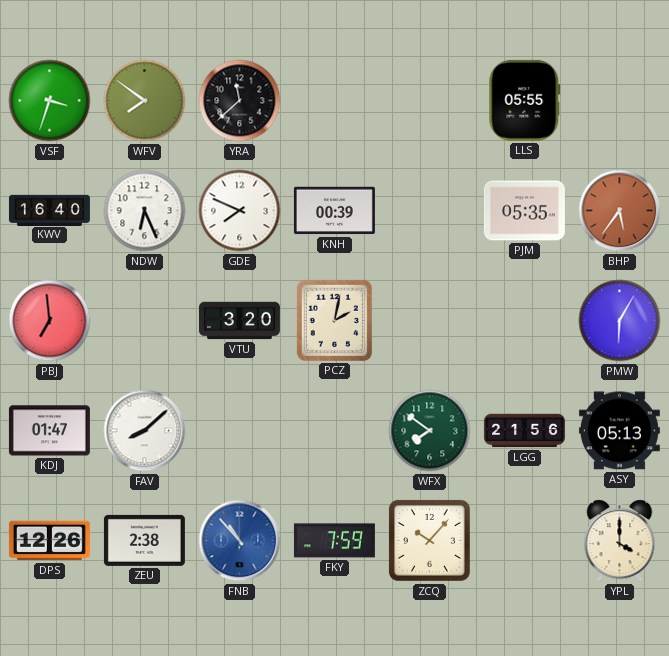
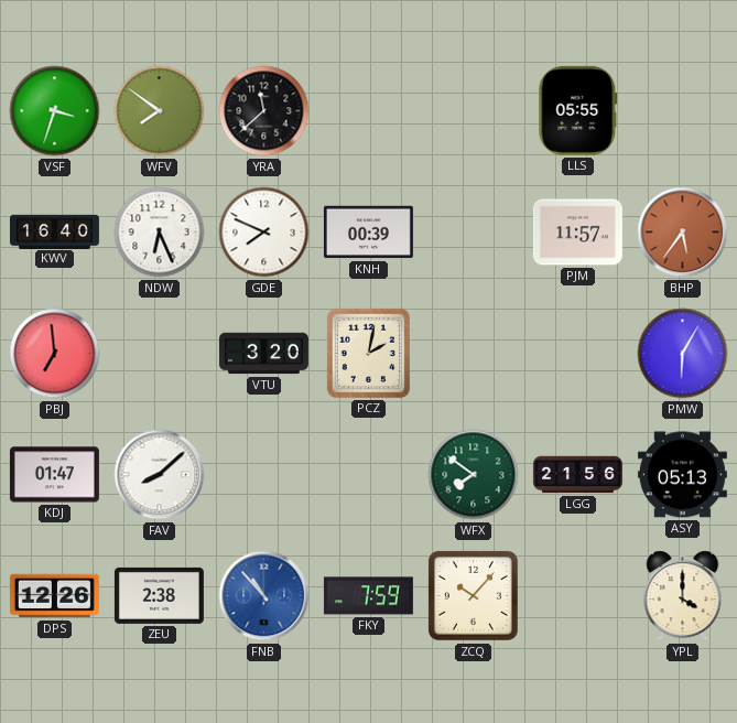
PJM: 05:35 -> 11:57 (577, 233)
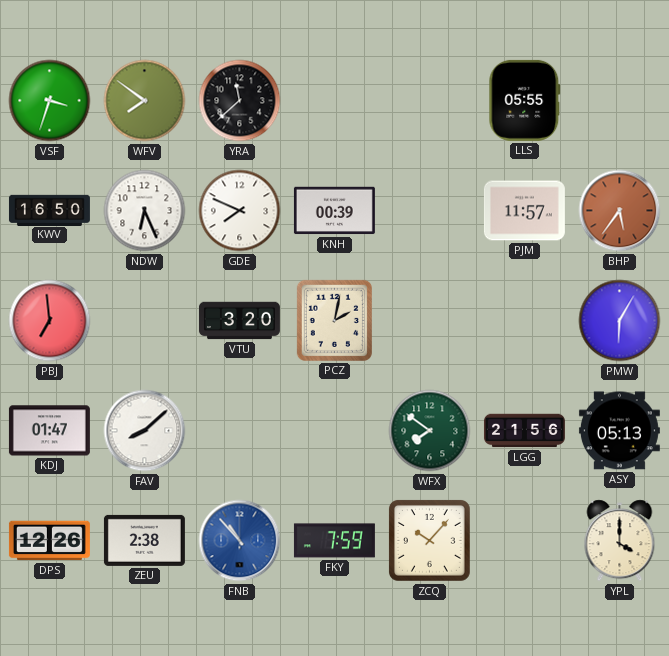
KWV: 16:40 -> 16:50 (49, 210)
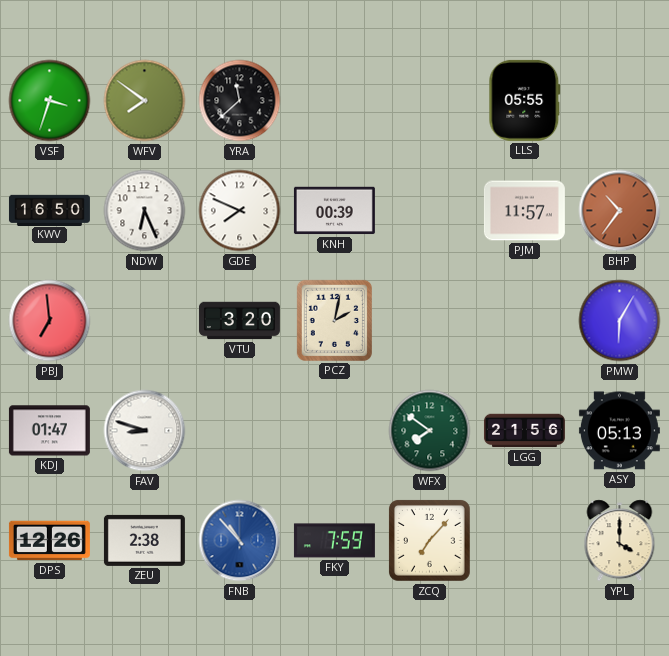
BHP: 5:36 -> 10:36 (620, 211)
FAV: 8:08 -> 8:48 (145, 431)
ZCQ: 10:07 -> 7:07 (429, 540)
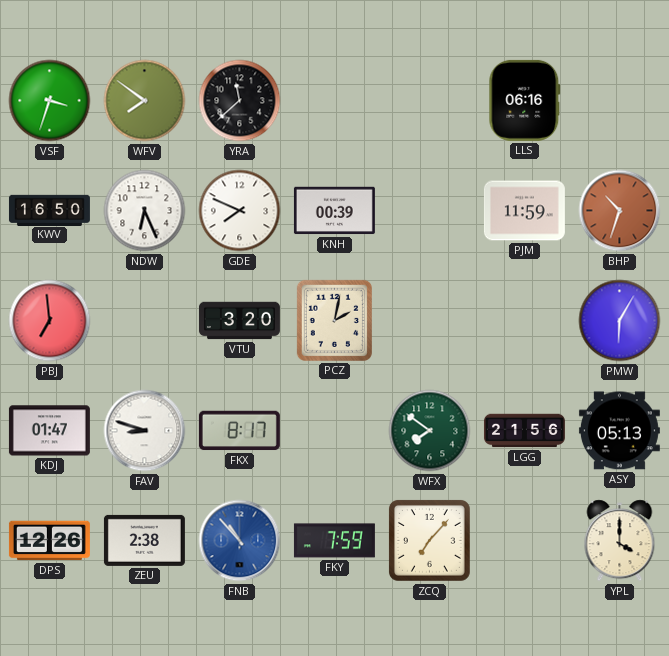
LLS: 05:55 -> 06:16 (525, 100)
PJM: 11:57 -> 11:59 (524, 211)
BHP: 10:36 -> 10:33 (620, 211)
FKX: none -> 8:17 (239, 431)
